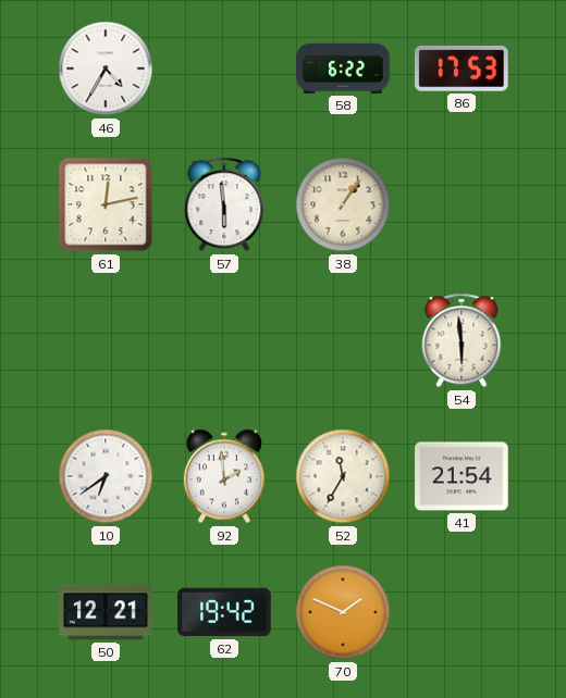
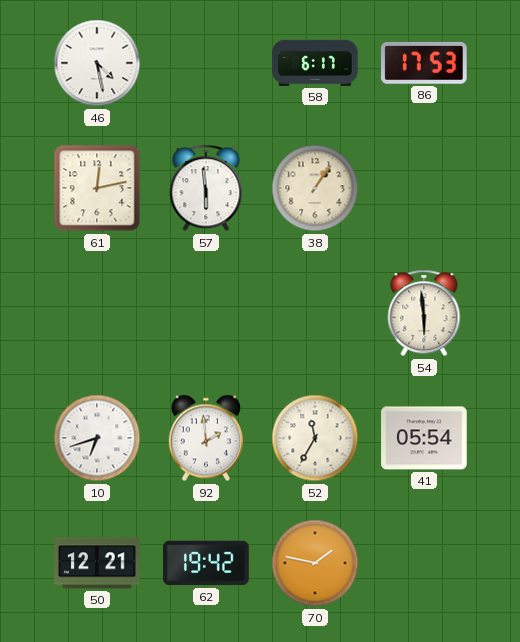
46: 4:35 -> 4:28 (97, 63)
58: 6:22 -> 6:17 (315, 63)
10: 6:39 -> 6:42 (97, 438)
41: 21:54 -> 05:54 (424, 438)
70: 1:49 -> 1:47 (315, 563)
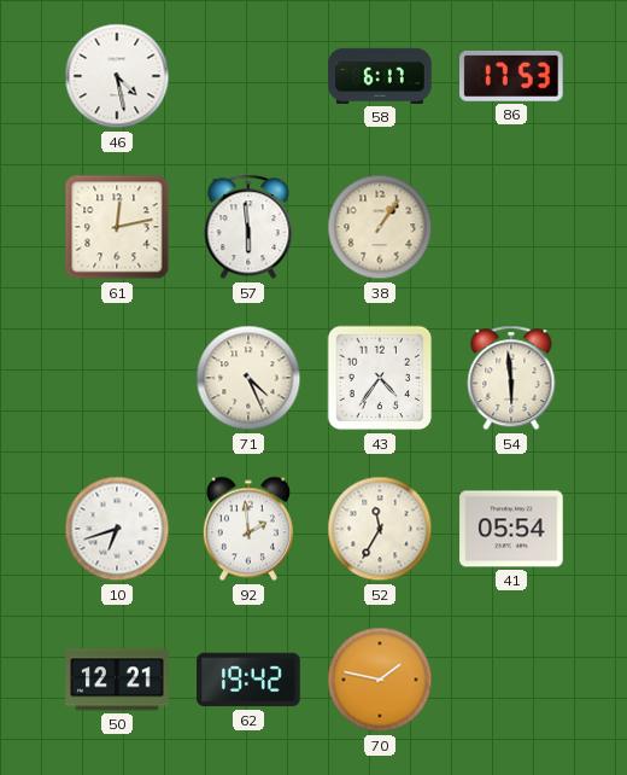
71: none -> 4:26 (248, 378)
43: none -> 4:36 (380, 378)
